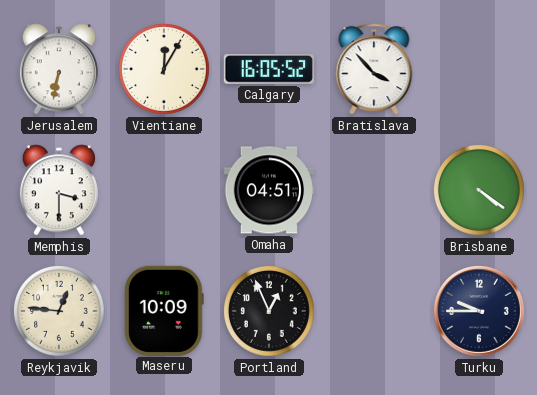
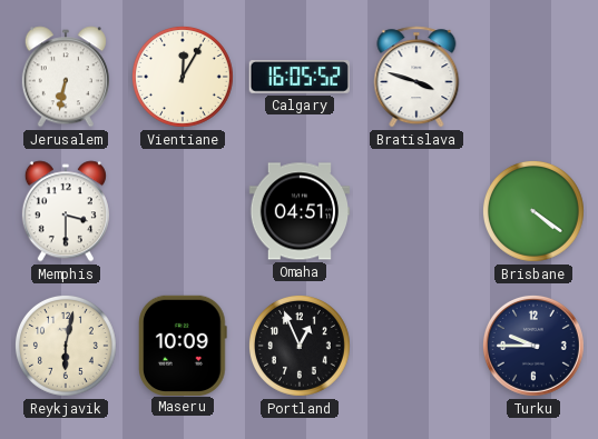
Bratislava: 3:53 -> 3:48 (416, 77)
Reykjavik: 12:46 -> 6:02 (66, 346)
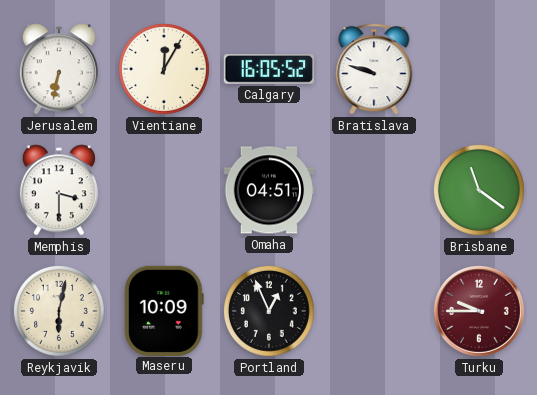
Bratislava: 3:48 -> 9:48 (374, 69)
Brisbane: 4:21 -> 11:21 (479, 190)
Turku dial: navy -> burgundy (479, 311)
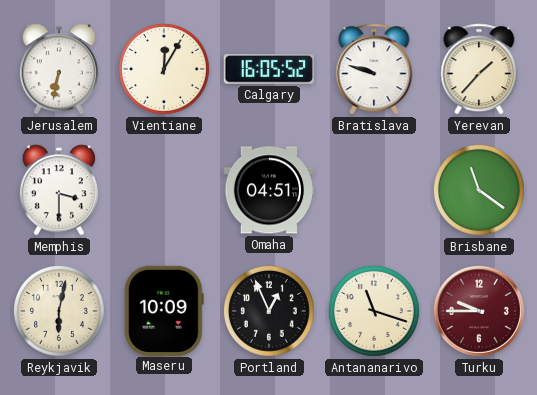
Yerevan: none -> 1:37 (479, 69)
Antananarivo: none -> 11:18 (374, 311)
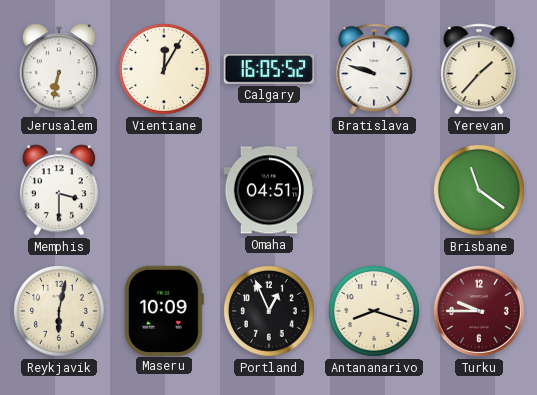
Antananarivo: 11:18 -> 8:18 (374, 311)
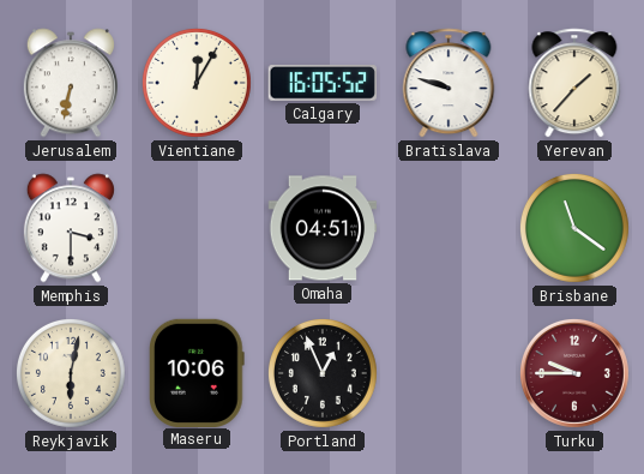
Maseru: 10:09 -> 10:06 (198, 372)
Antananarivo: 8:18 -> none (374, 311)
